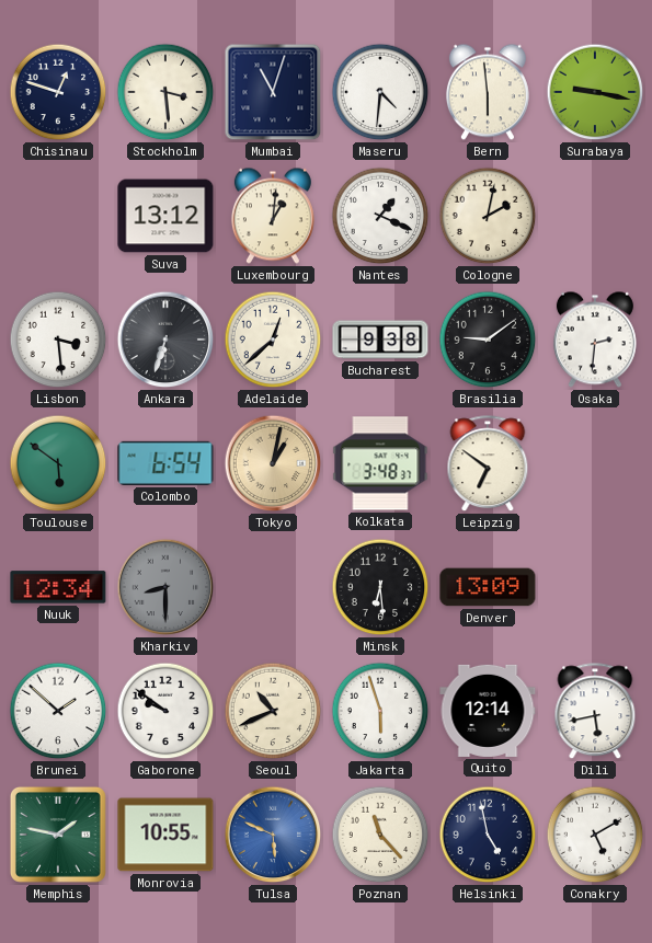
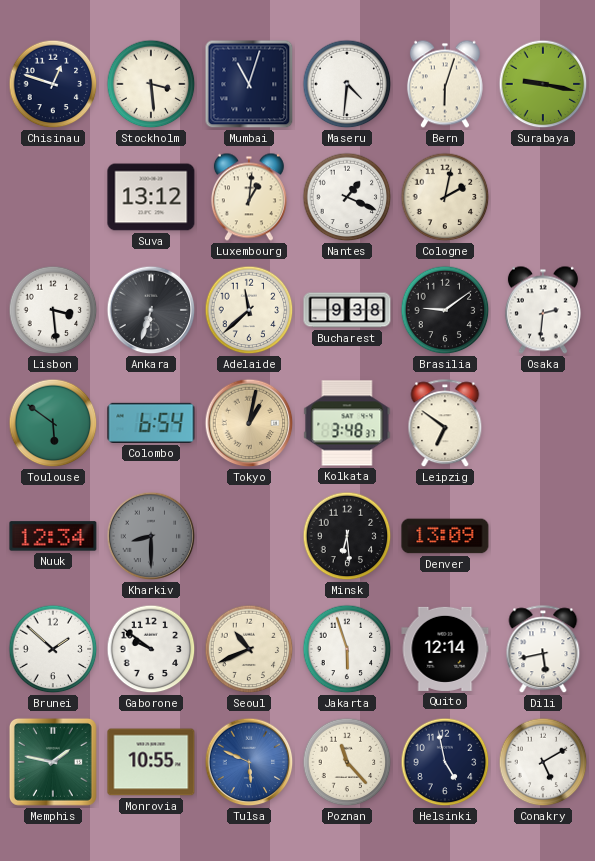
Bern: 5:59 -> 6:03 (445, 84)
Adelaide: 12:38 -> 11:38 (249, 310)
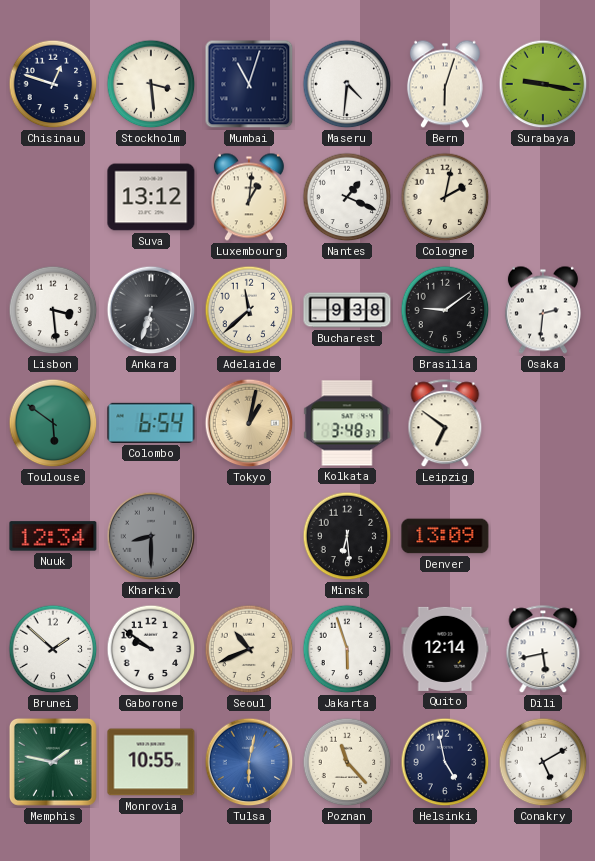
Tulsa: 5:49 -> 6:02 (249, 762)
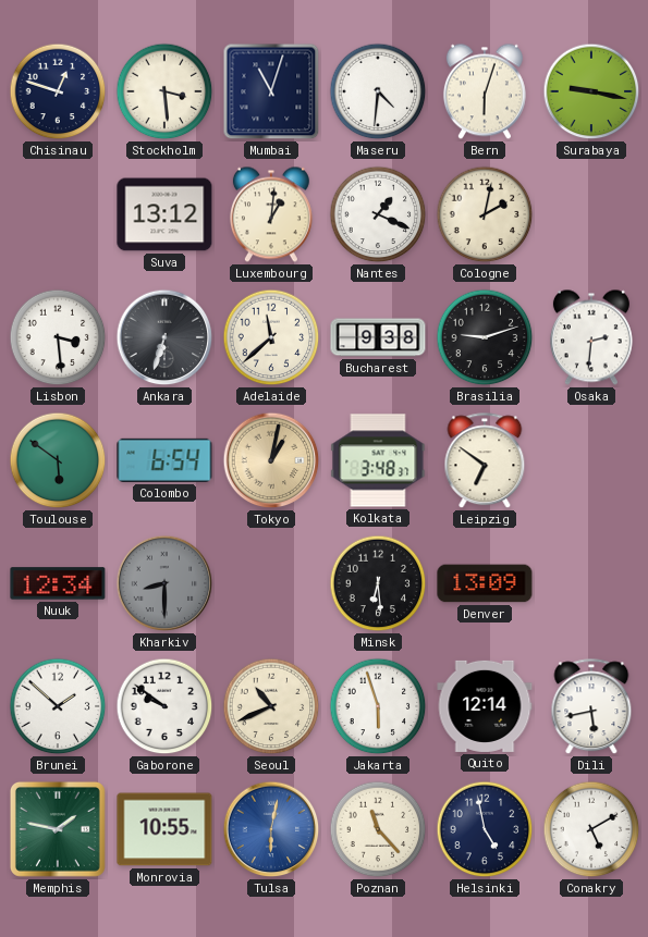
Brasilia: 9:09 -> 9:12 (485, 337)
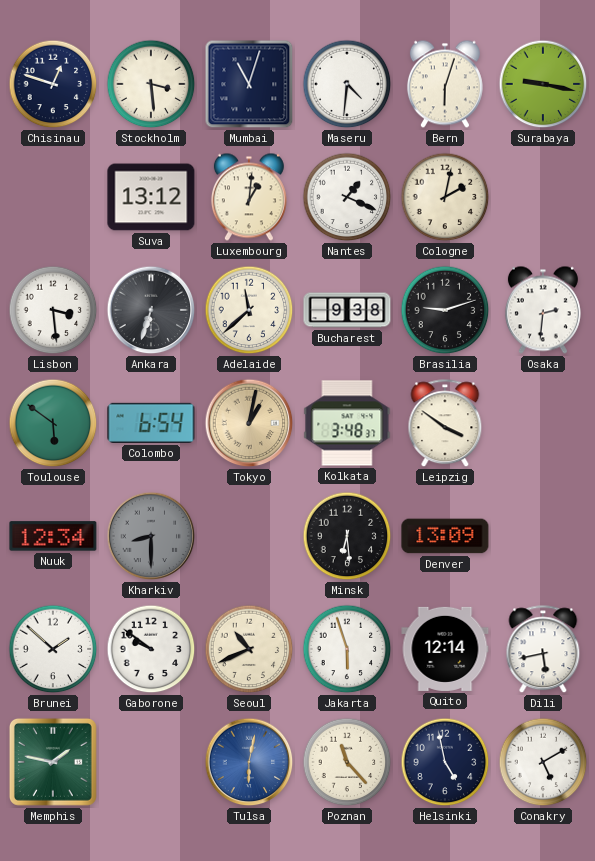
Leipzig: 6:51 -> 3:51 (445, 424)
Monrovia: 10:55 -> none (164, 829)
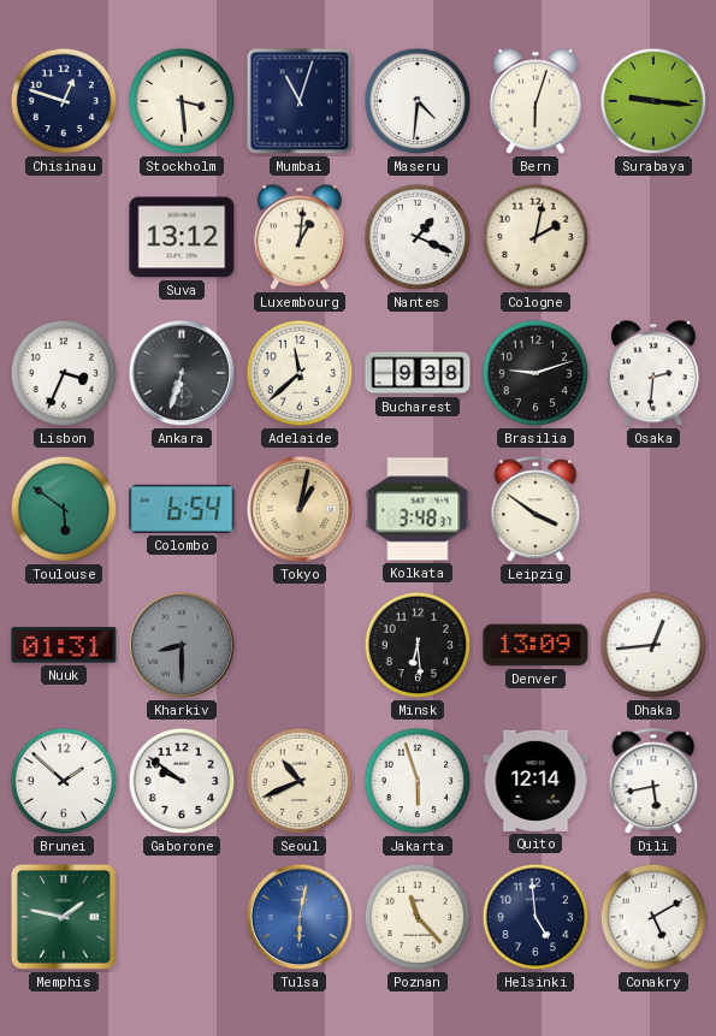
Surabaya: 9:17 -> 9:16 (653, 101)
Lisbon: 3:29 -> 3:34 (64, 373)
Nuuk: 12:34 -> 01:31 (64, 645)
Dhaka: none -> 12:44 (653, 645)
Helsinki: 4:58 -> 4:59 (535, 917)
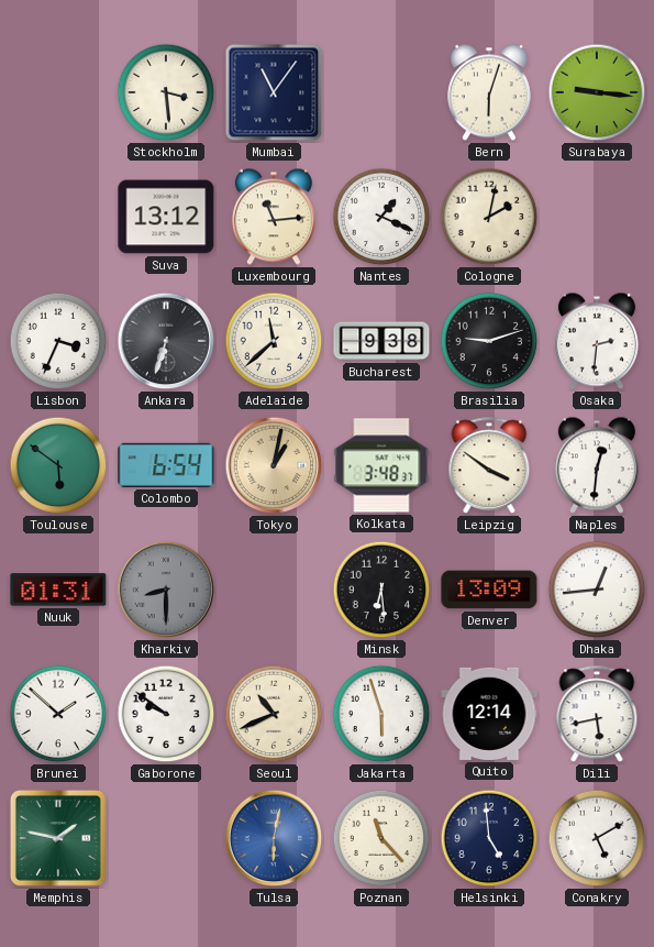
Chisinau: 12:48 -> none (64, 101)
Mumbai: 11:03 -> 11:06 (274, 92)
Maseru: 4:31 -> none (418, 101)
Luxembourg: 1:01 -> 11:14 (274, 217)
Naples: none -> 12:31 (597, 465)
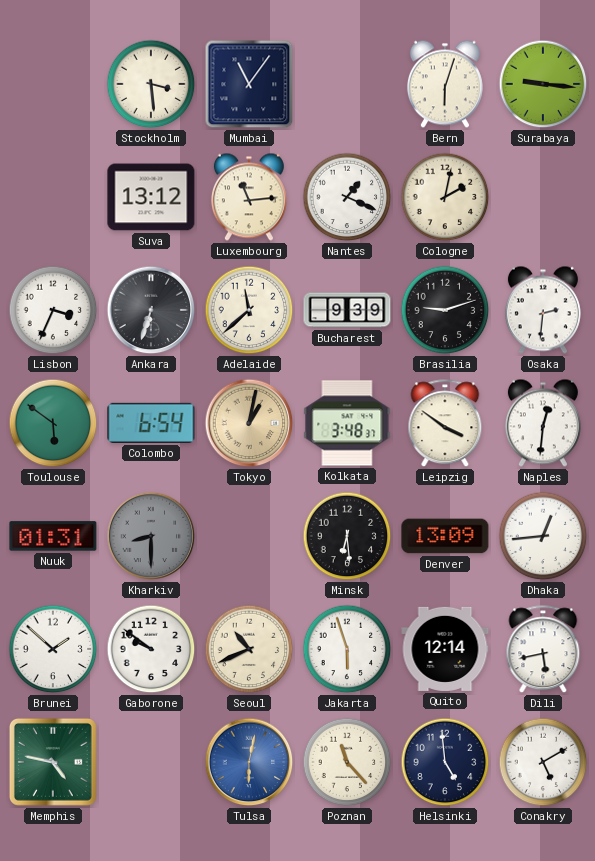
Bucharest: 9:38 -> 9:39 (347, 310)
Memphis: 1:47 -> 4:47 (53, 762)
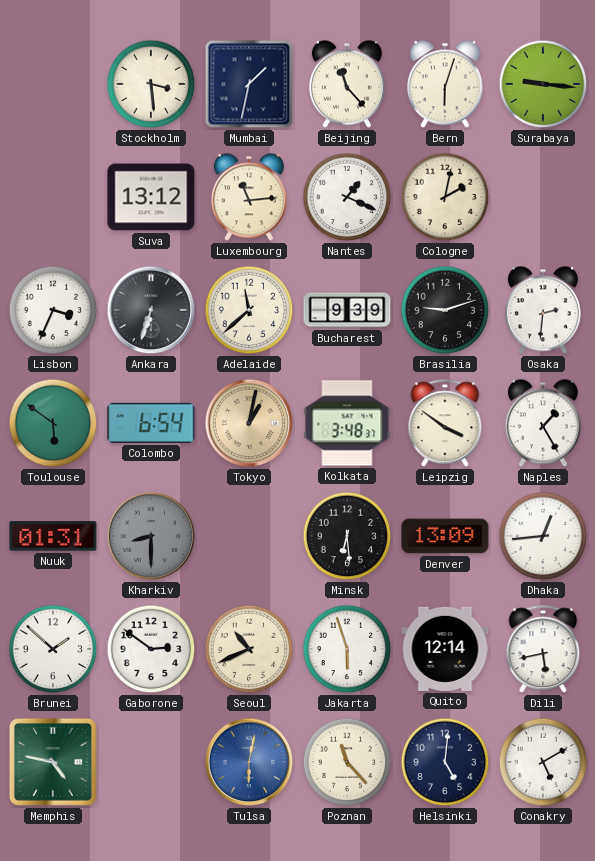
Mumbai: 11:06 -> 1:32 (249, 84)
Beijing: none -> 11:23 (347, 84)
Naples: 12:31 -> 1:25 (543, 423)
Gaborone: 9:51 -> 2:51 (151, 649)
Helsinki: 4:59 -> 5:01 (445, 762)
